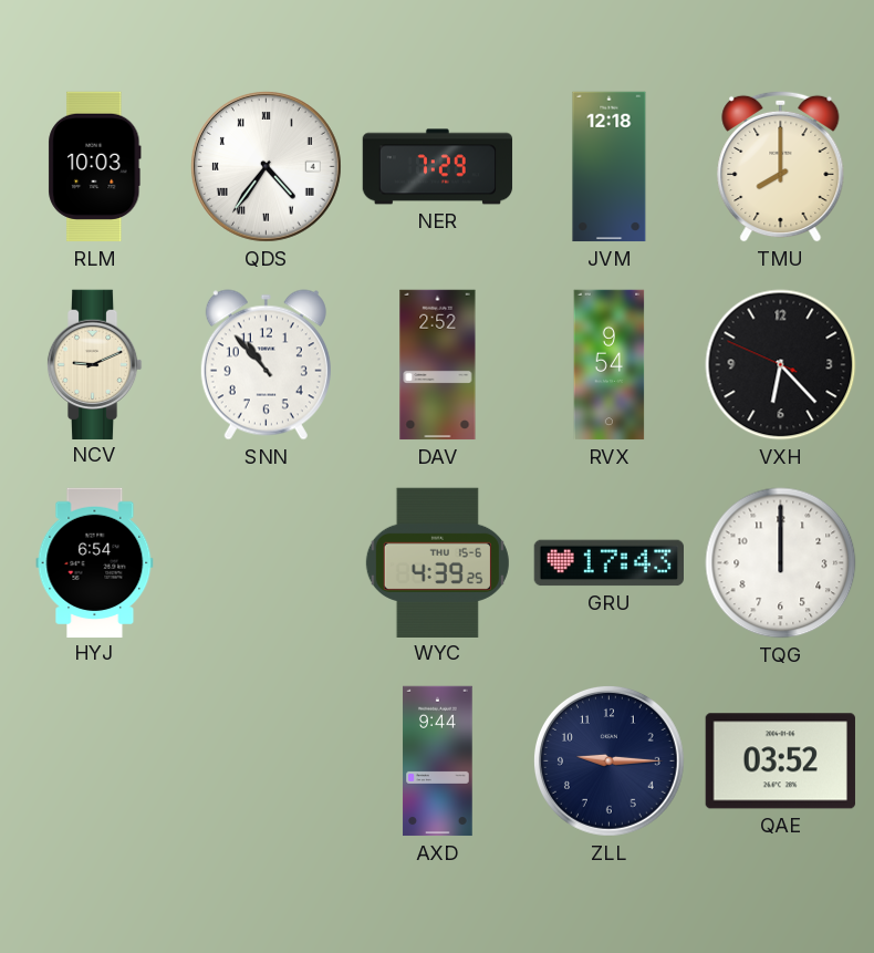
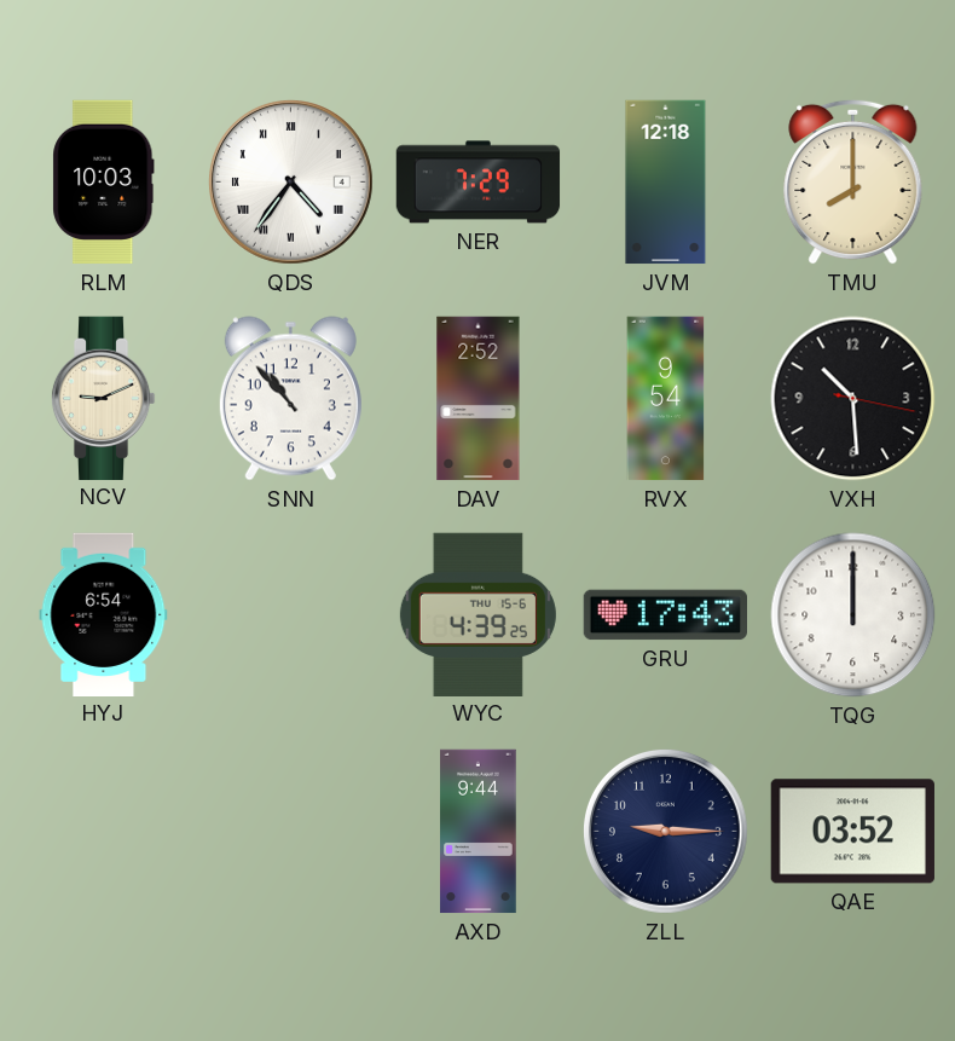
VXH: 6:22 -> 10:29 (853, 399)
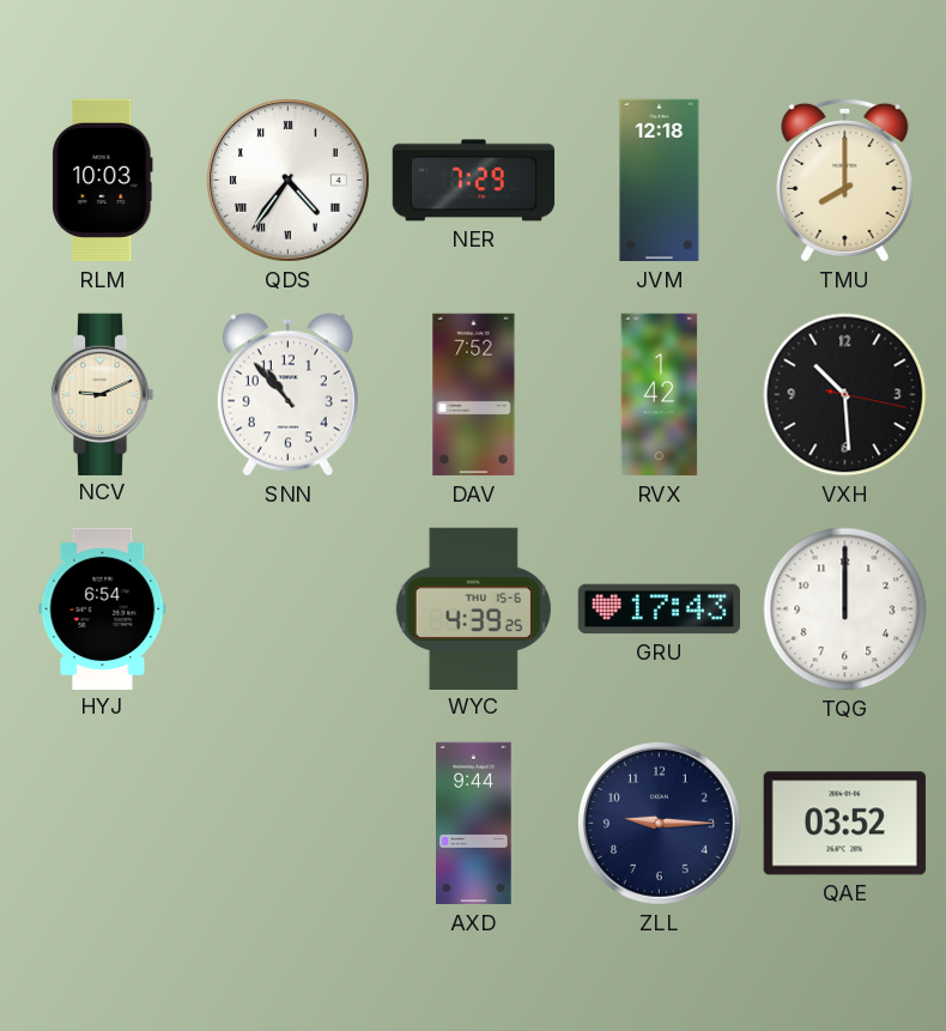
DAV: 2:52 -> 7:52 (474, 395)
RVX: 9:54 -> 1:42 (660, 395)
